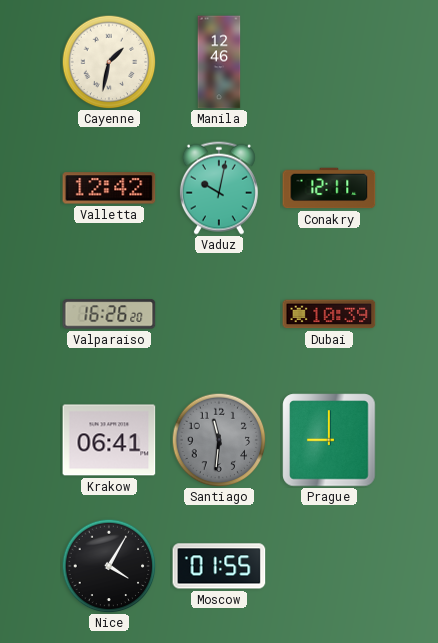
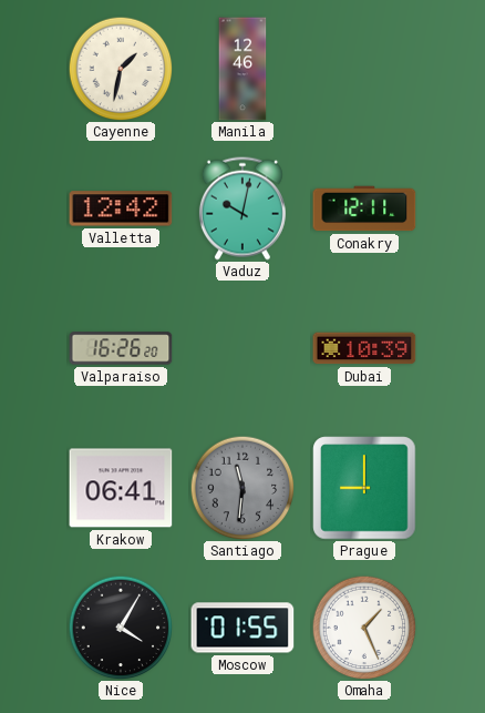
Omaha: none -> 1:26 (364, 628)
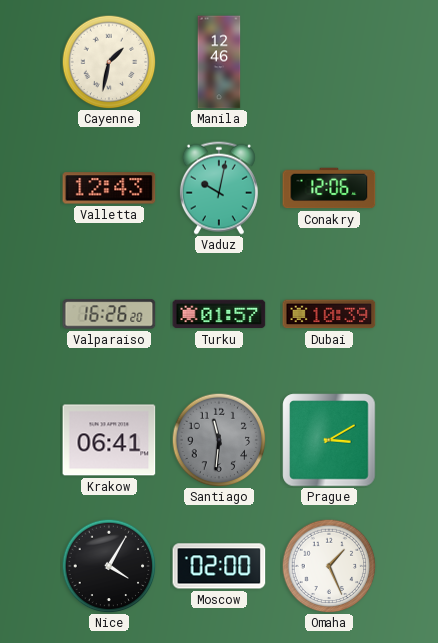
Valletta: 12:42 -> 12:43 (109, 188)
Conakry: 12:11 -> 12:06 (329, 188)
Turku: none -> 01:57 (219, 314)
Prague: 9:00 -> 3:10 (329, 440)
Moscow: 01:55 -> 02:00 (219, 566)
